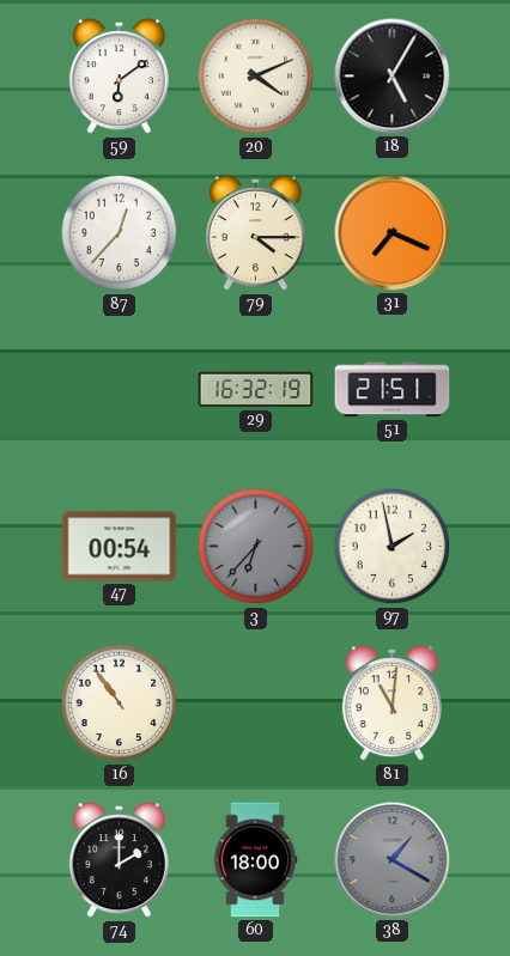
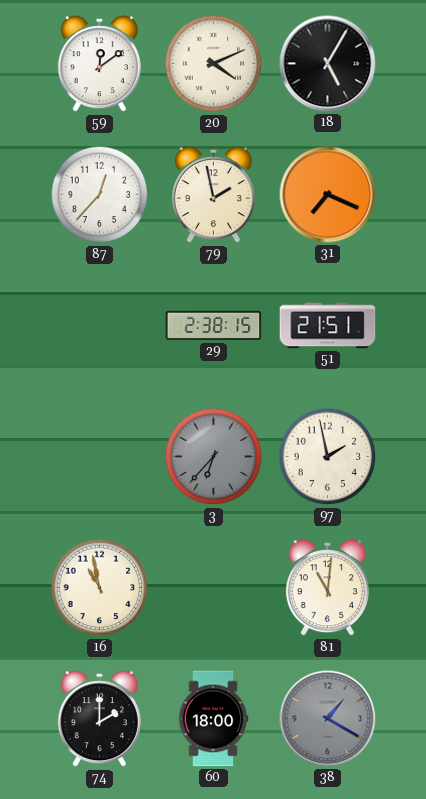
59: 6:09 -> 12:09 (99, 64)
79: 4:15 -> 1:58 (213, 195)
29: 16:32 -> 2:38 (214, 326)
47: 00:54 -> none (120, 547)
16: 10:54 -> 10:58 (100, 588)
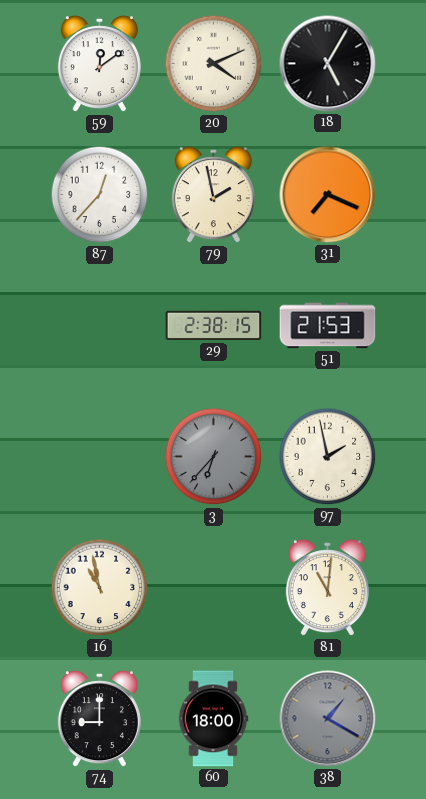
51: 21:51 -> 21:53 (328, 326)
74: 2:00 -> 9:00 (99, 719)
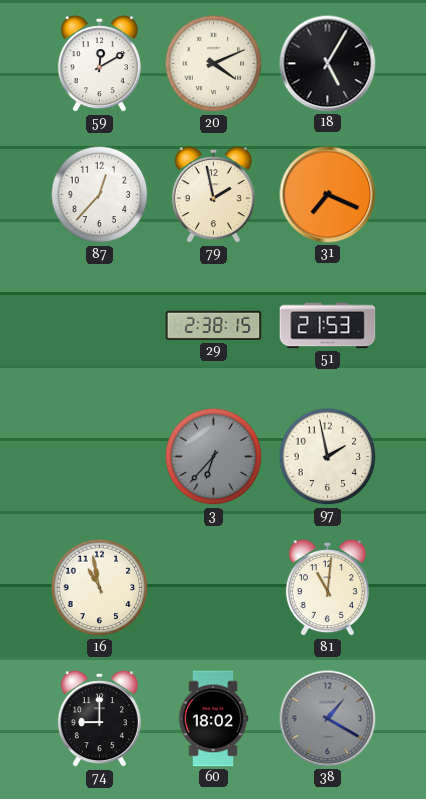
59: 12:09 -> 12:10 (99, 64)
60: 18:00 -> 18:02 (213, 719)
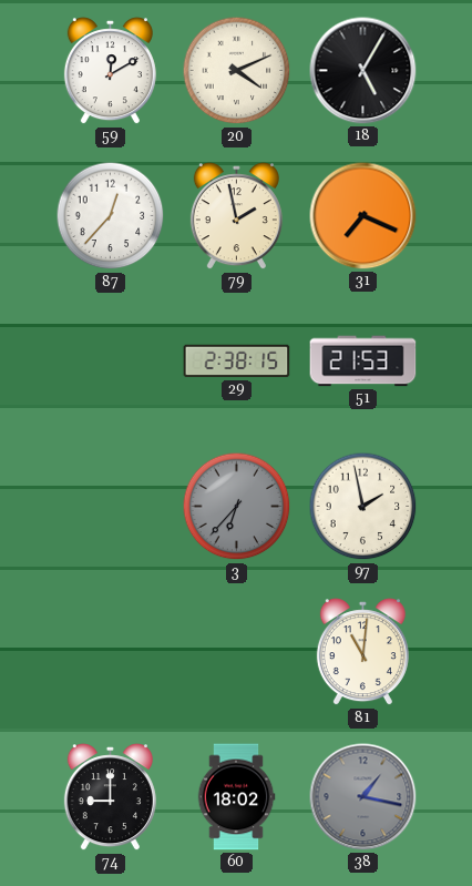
16: 10:58 -> none (100, 588)
38: 1:20 -> 1:17 (363, 797)
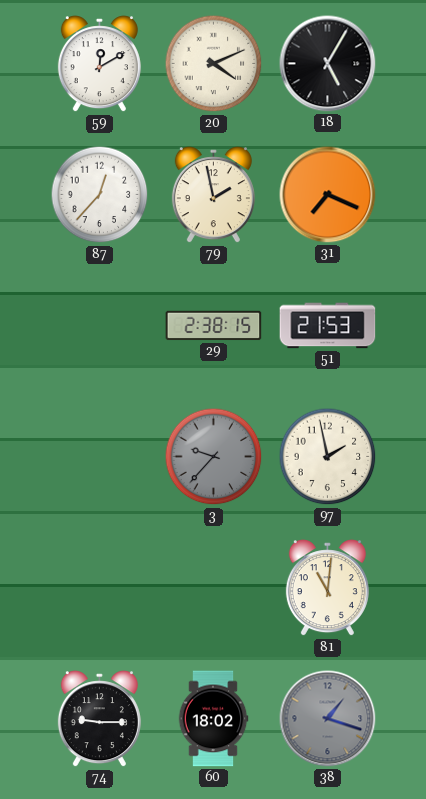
3: 6:37 -> 9:37 (214, 457)
74: 9:00 -> 9:15 (99, 719)
38: 1:17 -> 1:18 (328, 719)
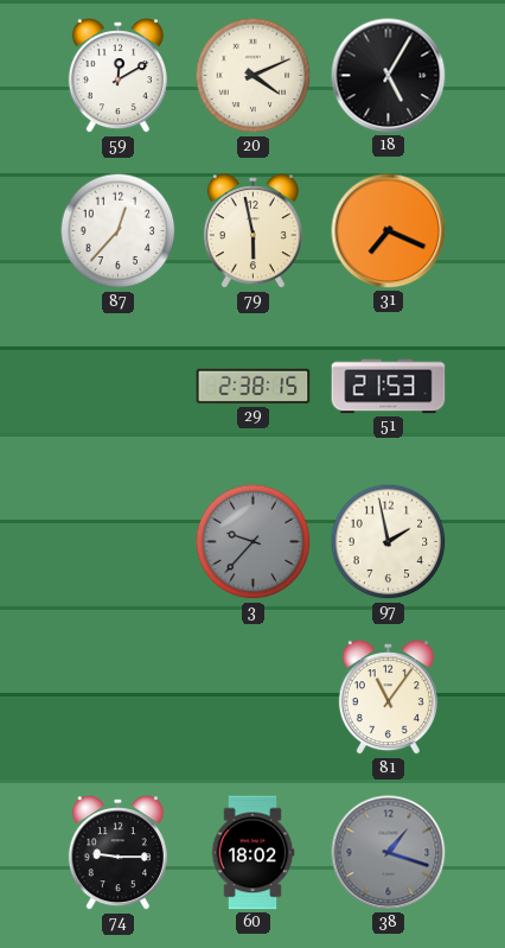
79: 1:58 -> 5:58 (252, 231)
81: 11:01 -> 11:06 (388, 698)
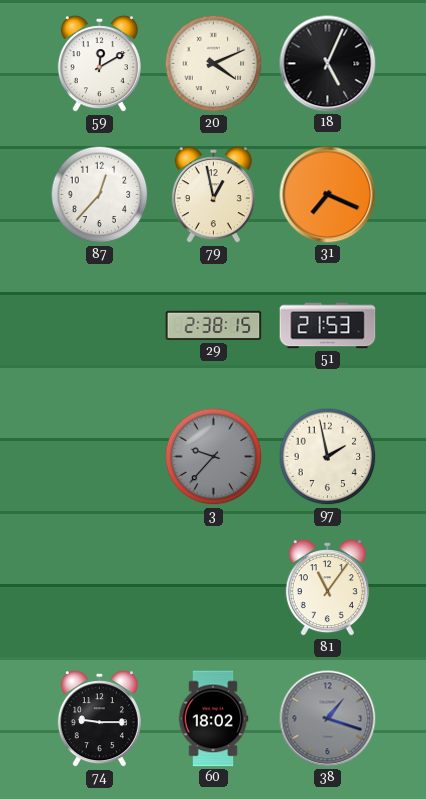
18: 5:05 -> 5:04 (328, 64)
79: 5:58 -> 12:58 (213, 195)
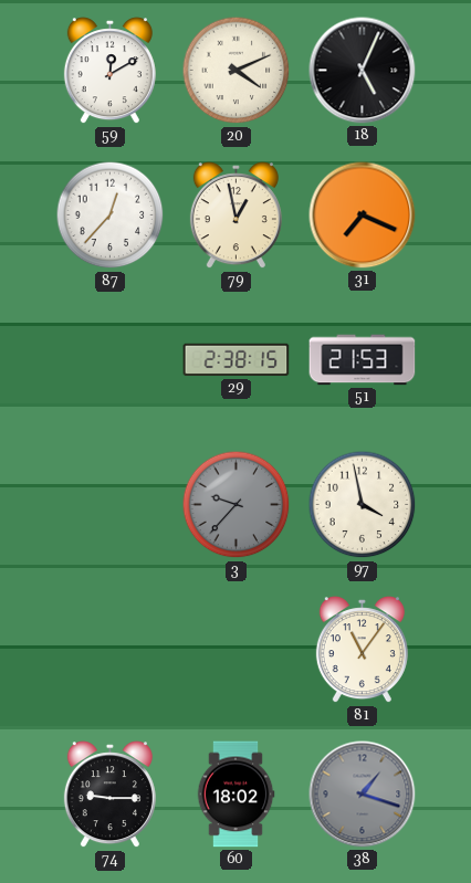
97: 1:58 -> 3:58 (363, 505)
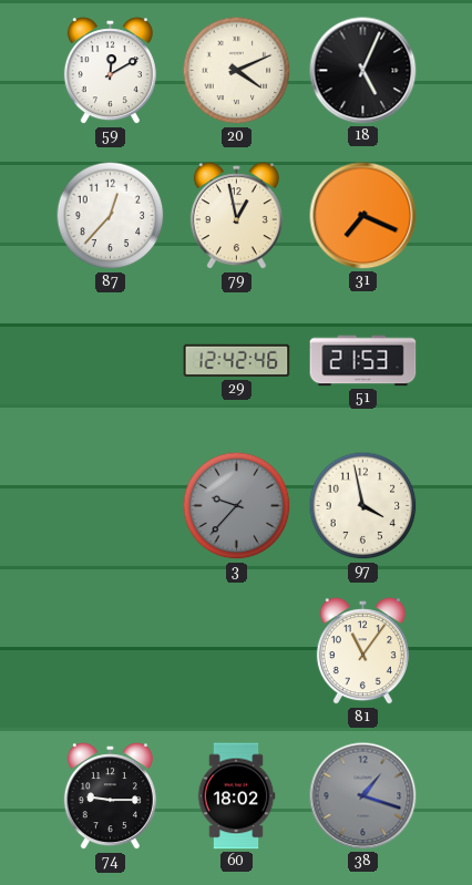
29: 2:38 -> 12:42 (237, 361)
